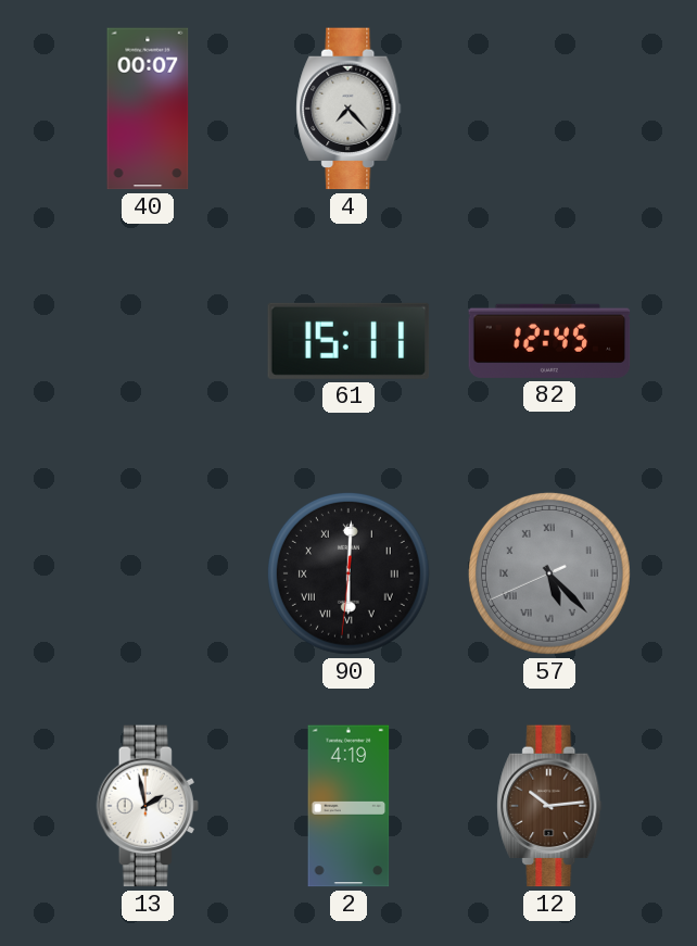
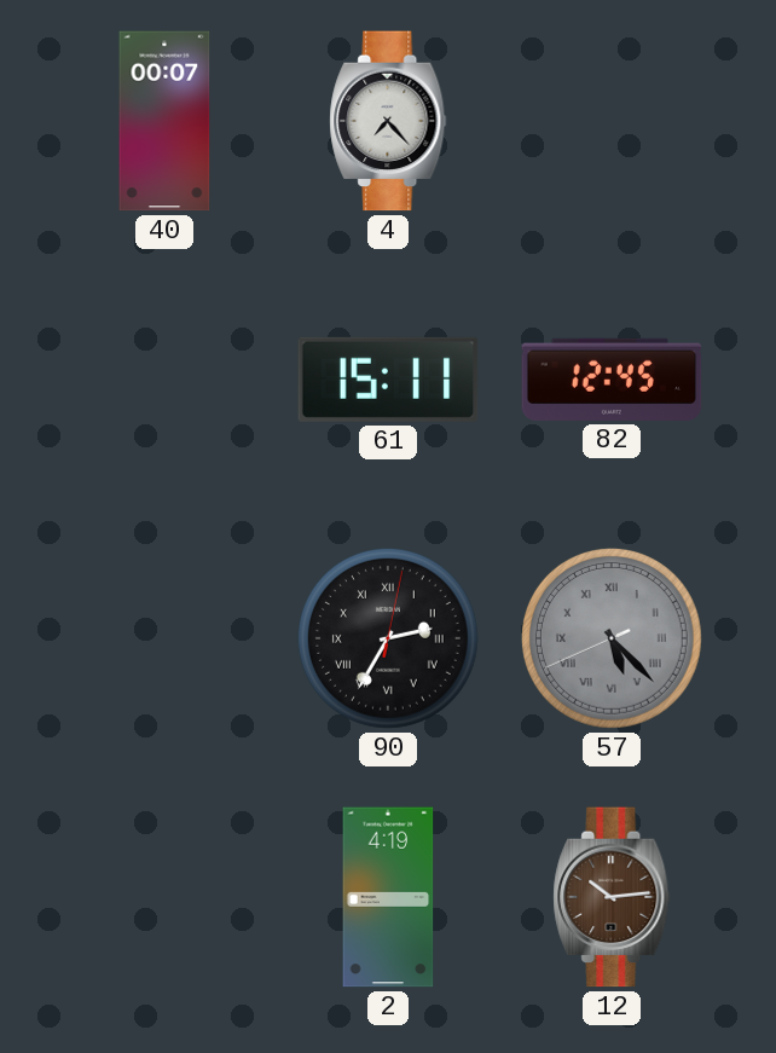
90: 6:00 -> 2:35 (388, 638)
13: 1:58 -> none (147, 806)
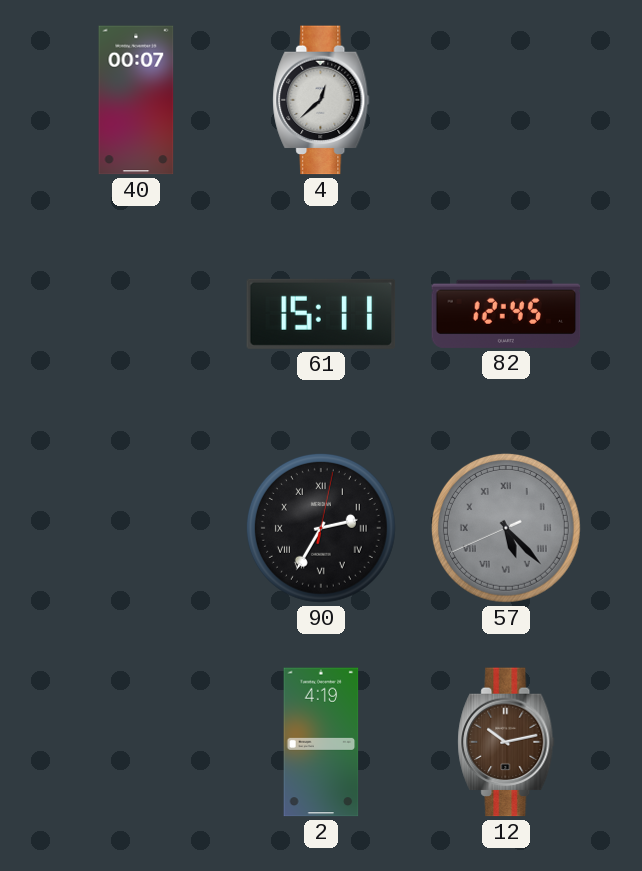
4: 7:23 -> 12:38 (321, 100)
12: 10:14 -> 10:13 (506, 742)
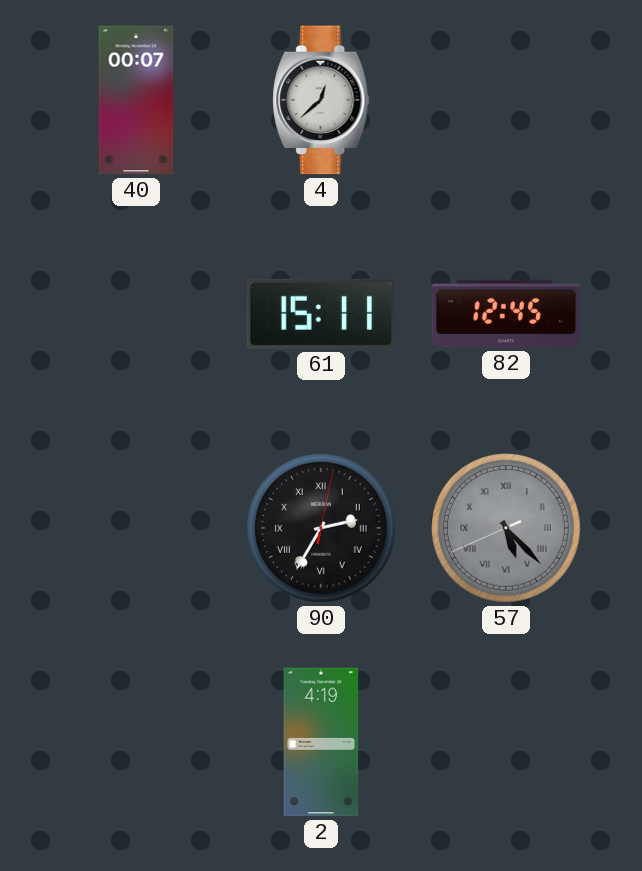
12: 10:13 -> none (506, 742)
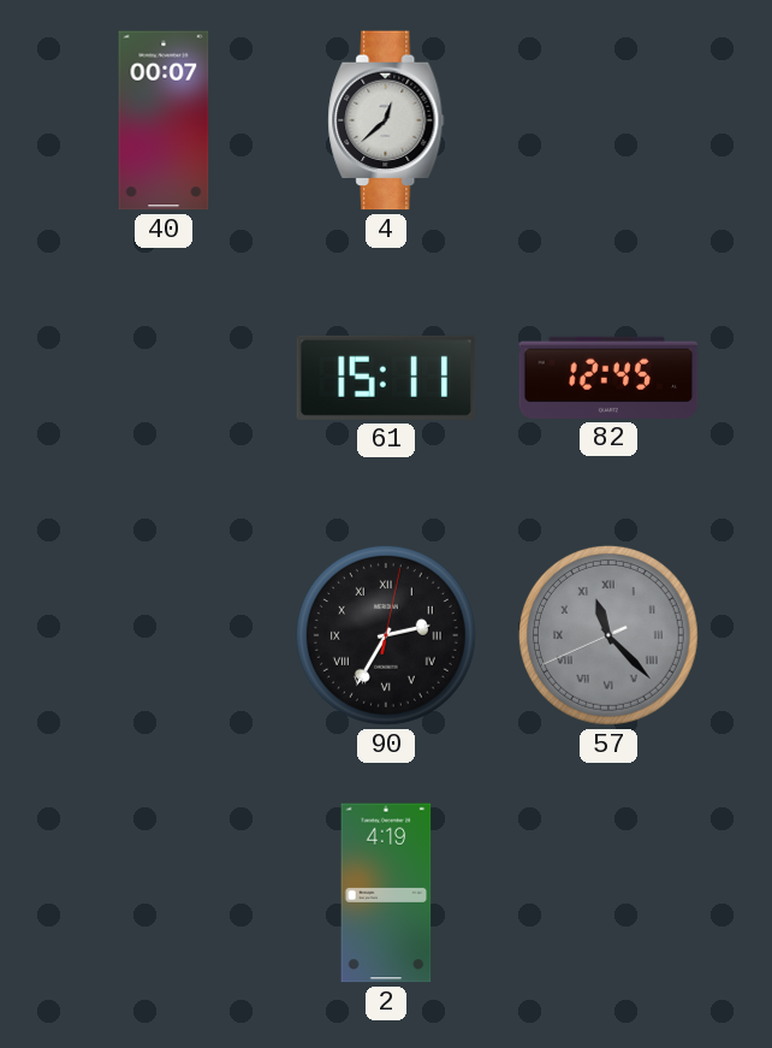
57: 5:22 -> 11:22 (608, 635)
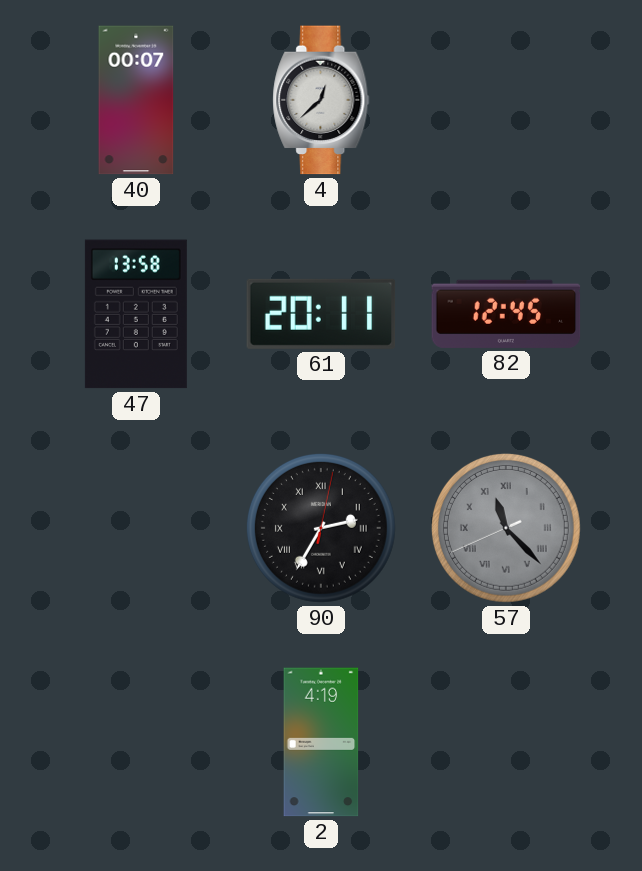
47: none -> 13:58 (136, 314)
61: 15:11 -> 20:11 (321, 314)
